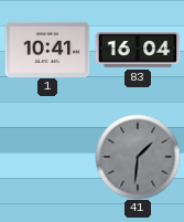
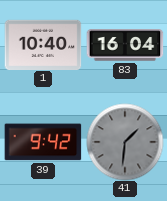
1: 10:41 -> 10:40 (43, 44)
39: none -> 9:42 (43, 142)
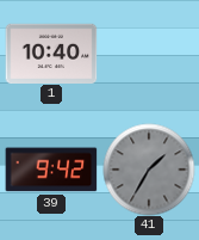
83: 16:04 -> none (125, 45)
41: 1:31 -> 1:35 (149, 170)
